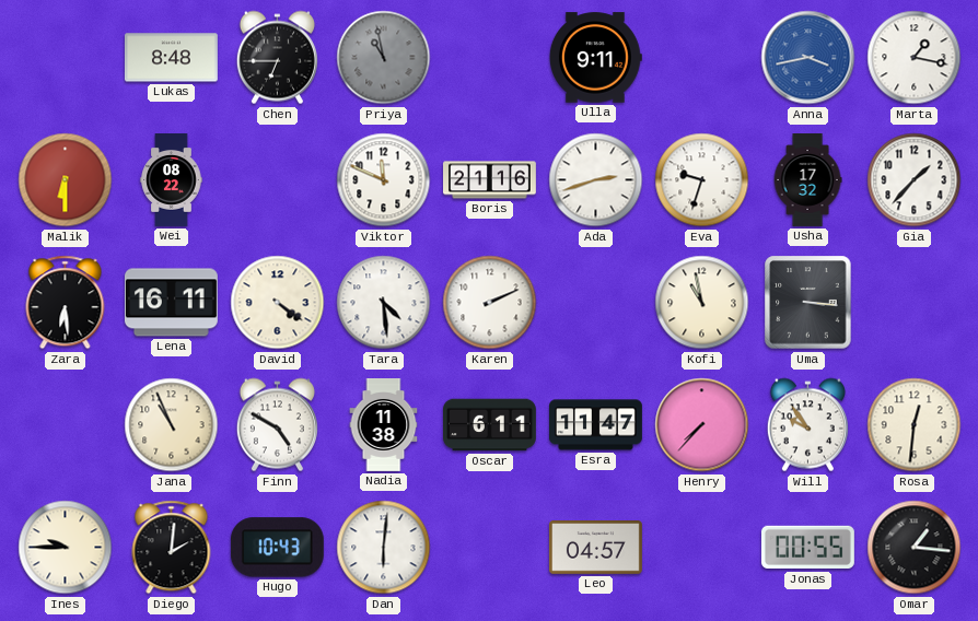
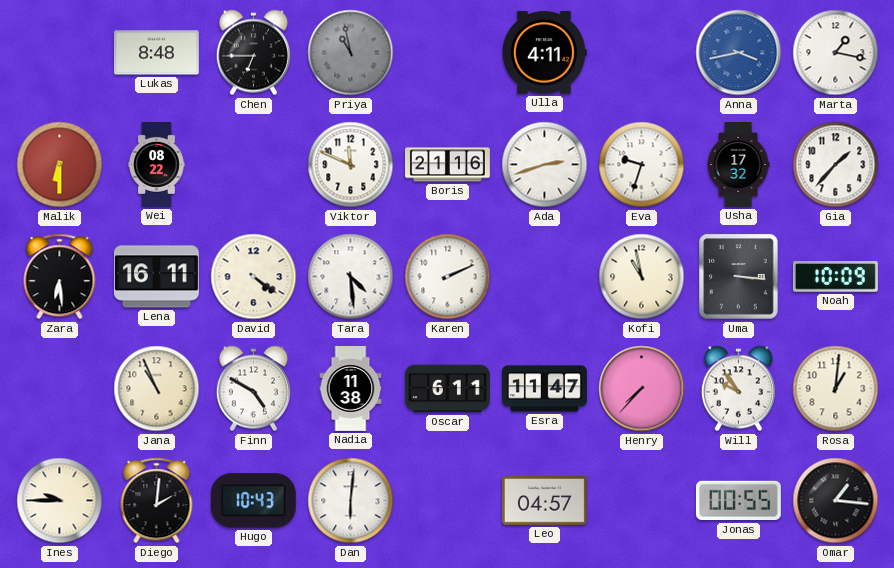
Ulla: 9:11 -> 4:11 (544, 53)
Noah: none -> 10:09 (835, 277)
Rosa: 12:31 -> 1:01 (836, 389)
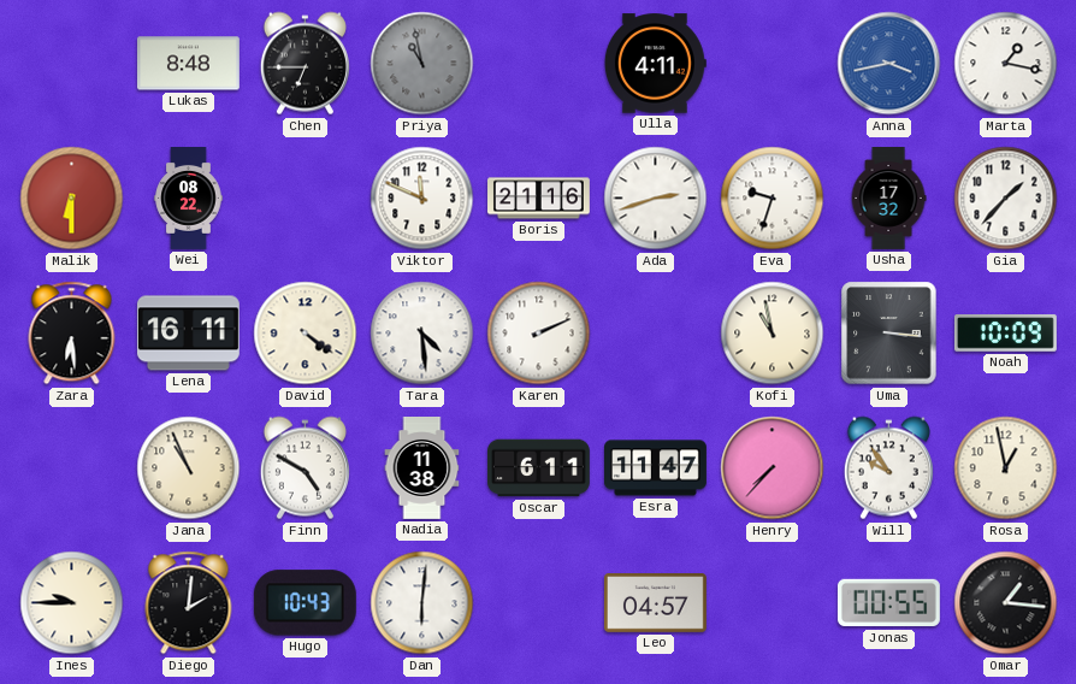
Rosa: 1:01 -> 12:58 (1006, 468)
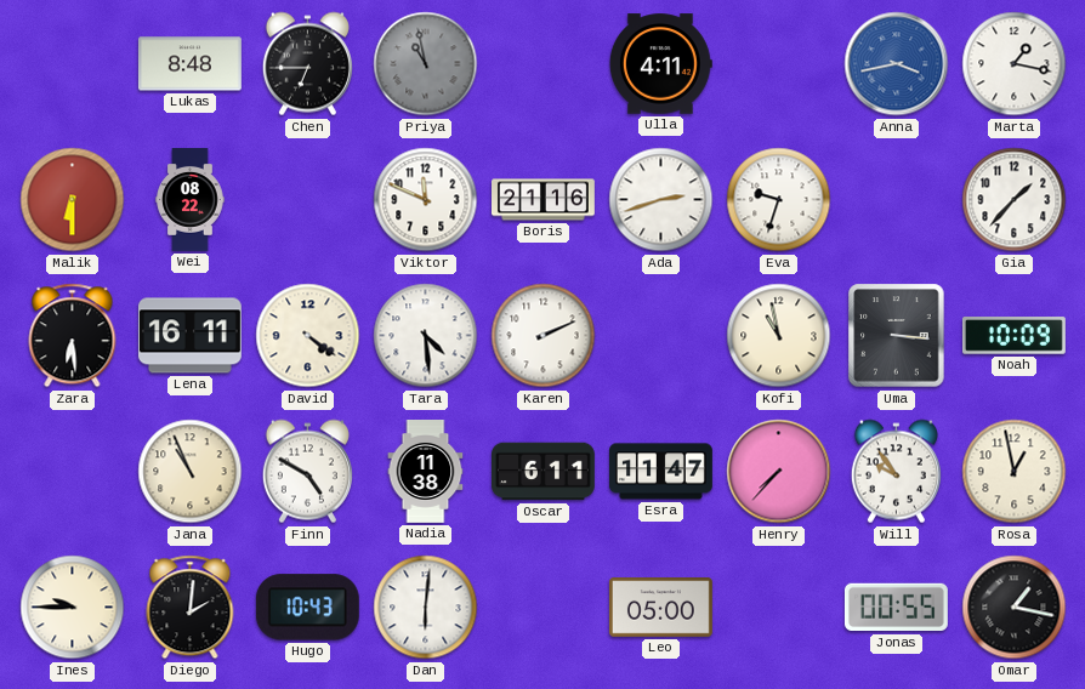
Usha: 17:32 -> none (888, 199)
Leo: 04:57 -> 05:00 (660, 608)
Omar: 1:16 -> 1:17 (1015, 608)
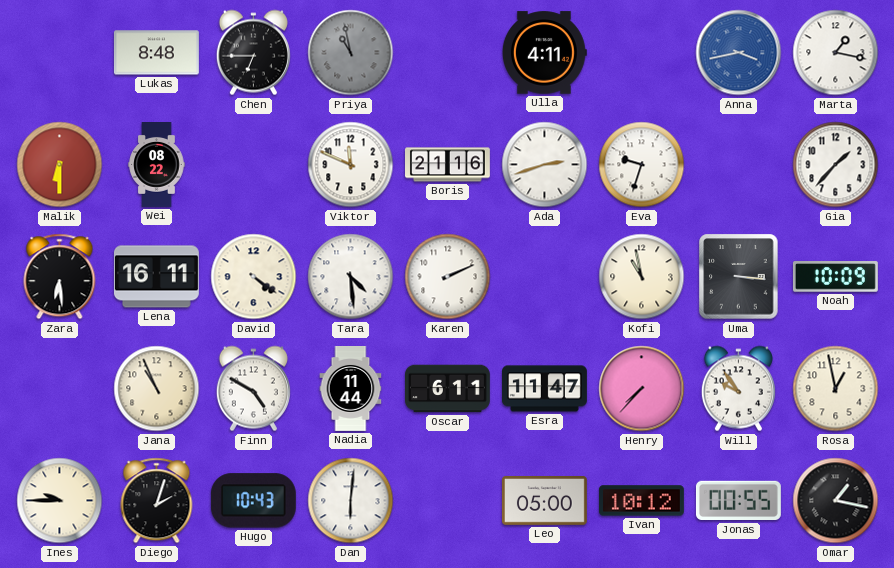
Nadia: 11:38 -> 11:44 (351, 389)
Diego: 2:01 -> 2:03 (157, 501)
Ivan: none -> 10:12 (641, 501)
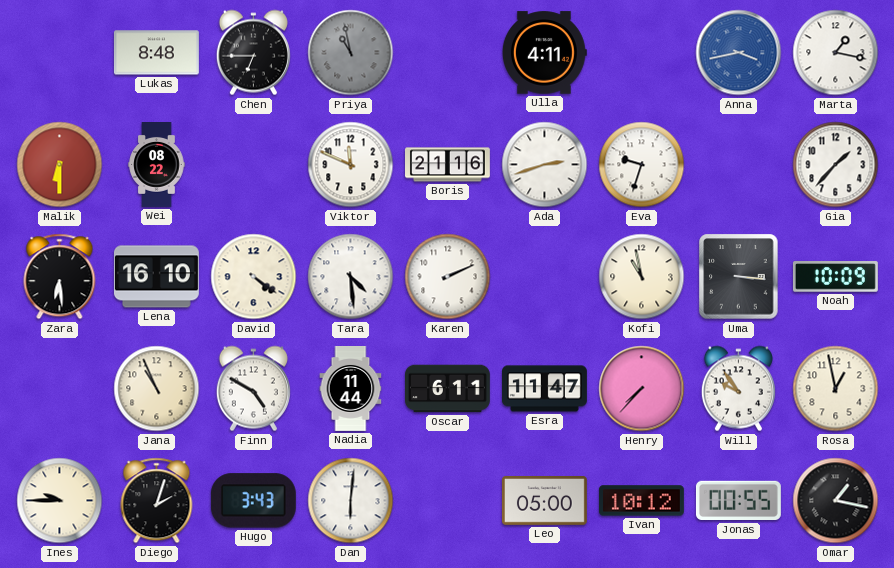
Lena: 16:11 -> 16:10 (156, 277)
Hugo: 10:43 -> 3:43 (253, 501)
